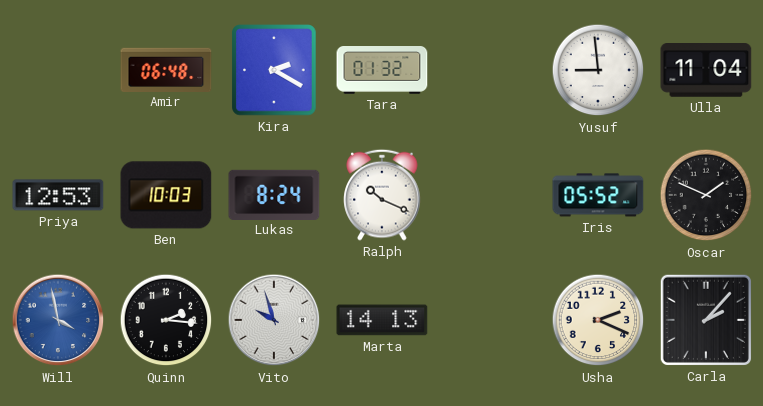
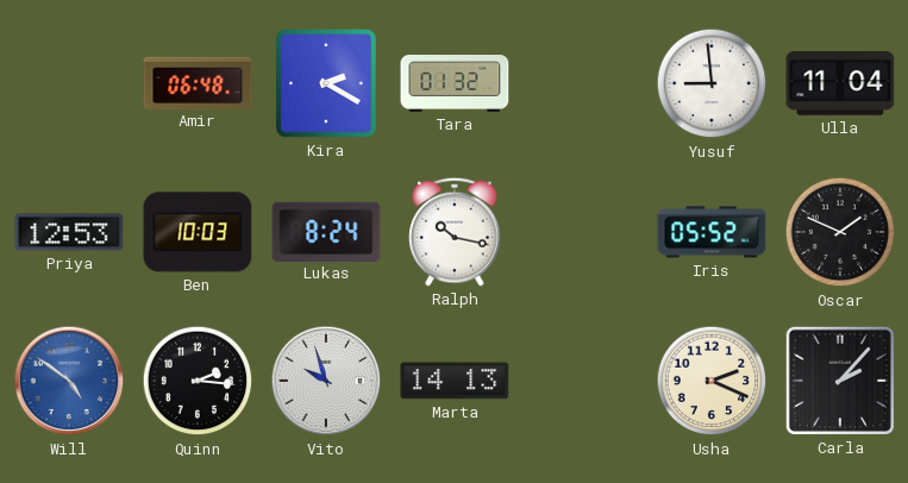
Ralph: 10:19 -> 10:17 (455, 232)
Will: 3:58 -> 4:51 (69, 381)
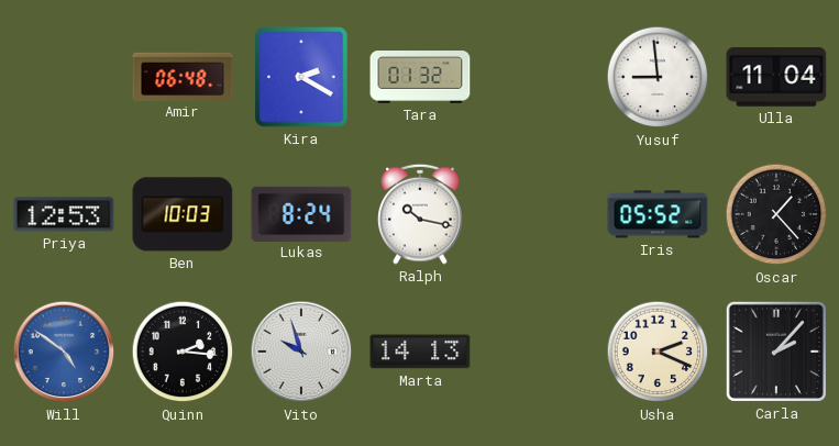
Oscar: 1:49 -> 1:23 (776, 214)
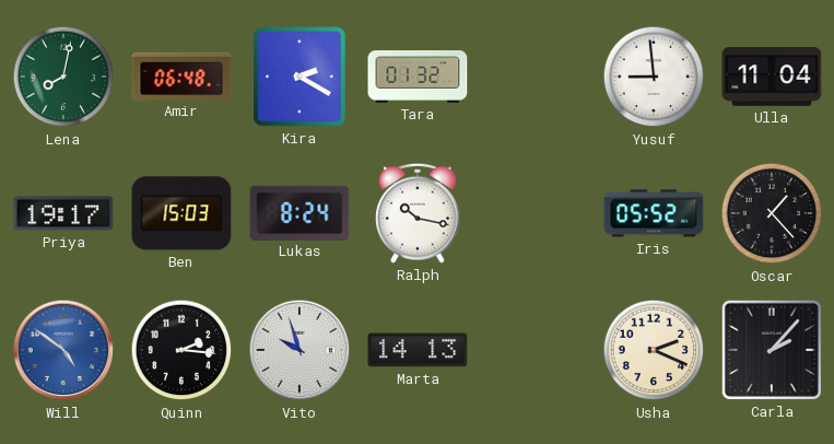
Lena: none -> 8:02 (63, 77)
Priya: 12:53 -> 19:17 (63, 213)
Ben: 10:03 -> 15:03 (181, 213)
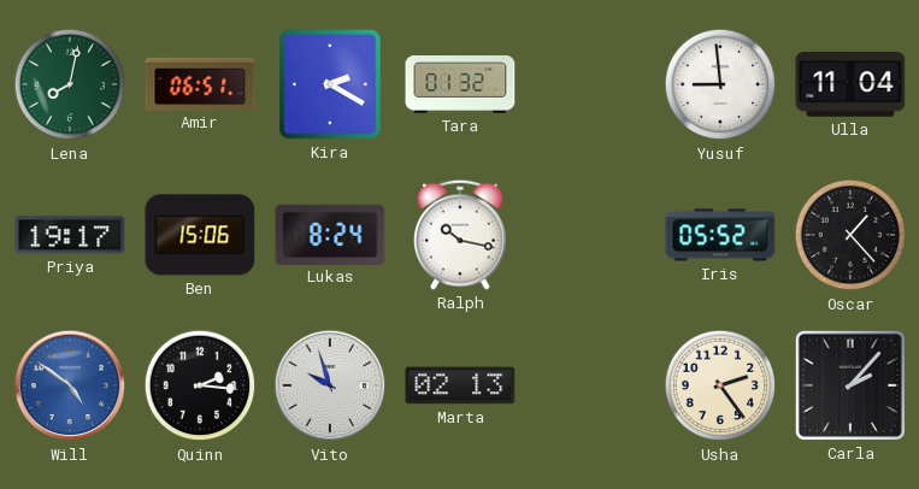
Amir: 06:48 -> 06:51 (200, 83)
Ben: 15:03 -> 15:06 (200, 235)
Marta: 14:13 -> 02:13 (460, 385)
Usha: 2:19 -> 2:24 (720, 385)
